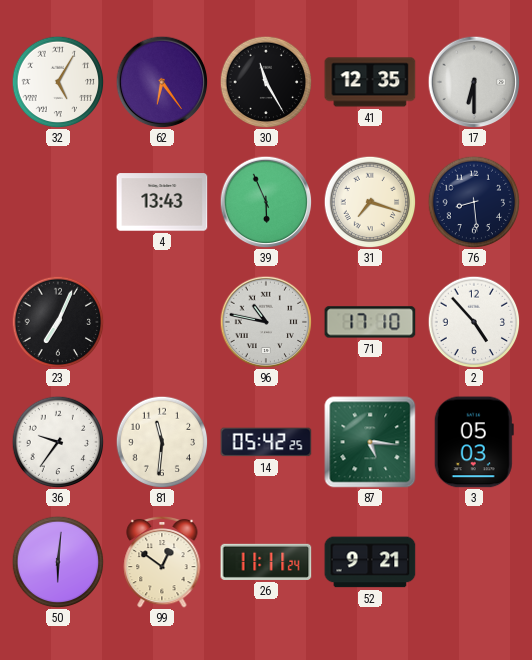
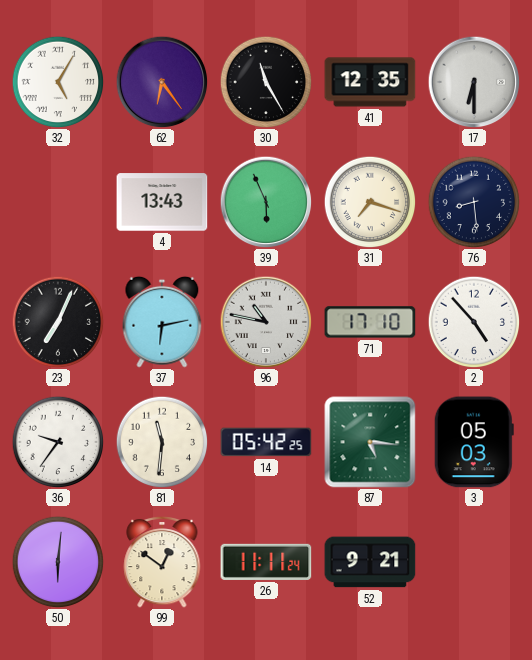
37: none -> 6:13 (162, 322)
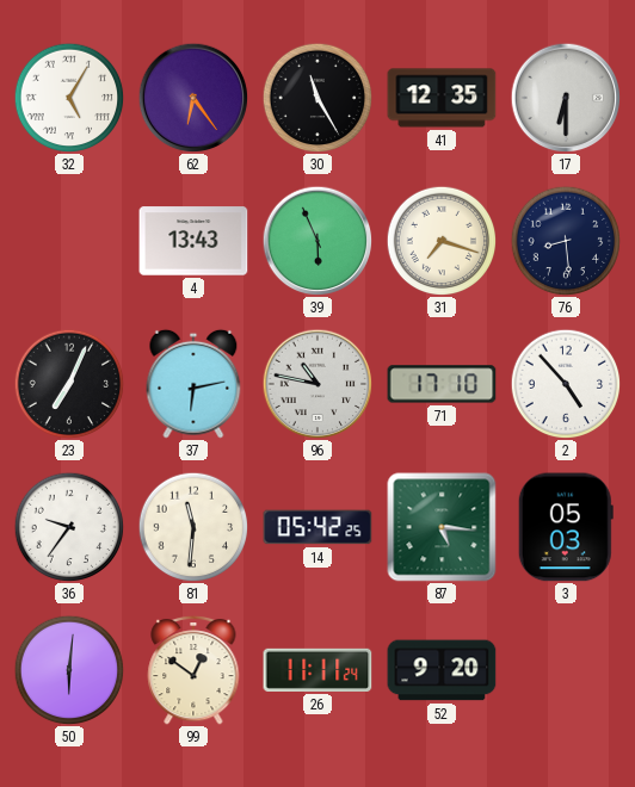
52: 9:21 -> 9:20 (442, 670)
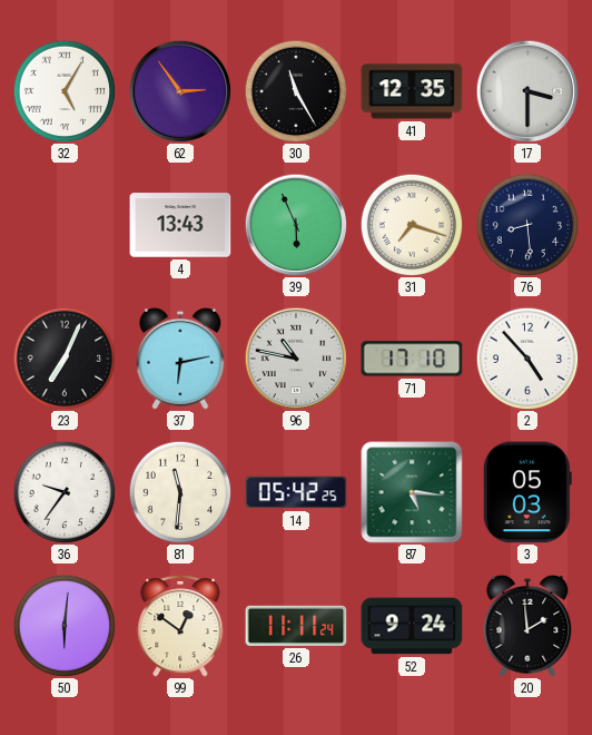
62: 6:24 -> 2:54 (180, 91)
17: 6:30 -> 3:30 (527, 91)
52: 9:20 -> 9:24 (412, 626)
20: none -> 1:59 (527, 626)
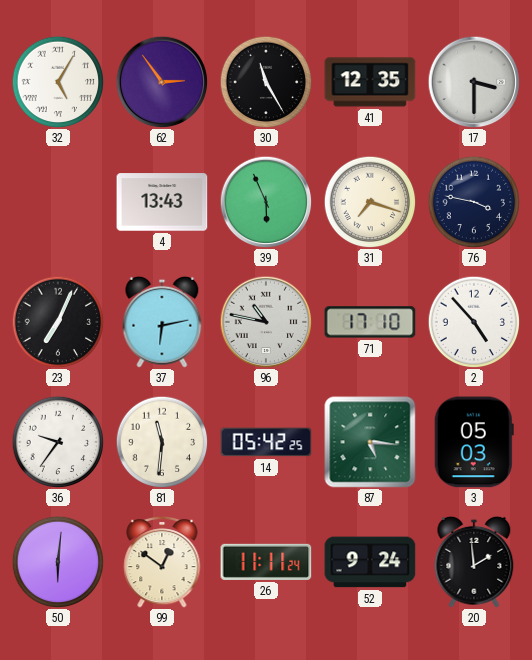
76: 8:29 -> 3:47 (474, 202)
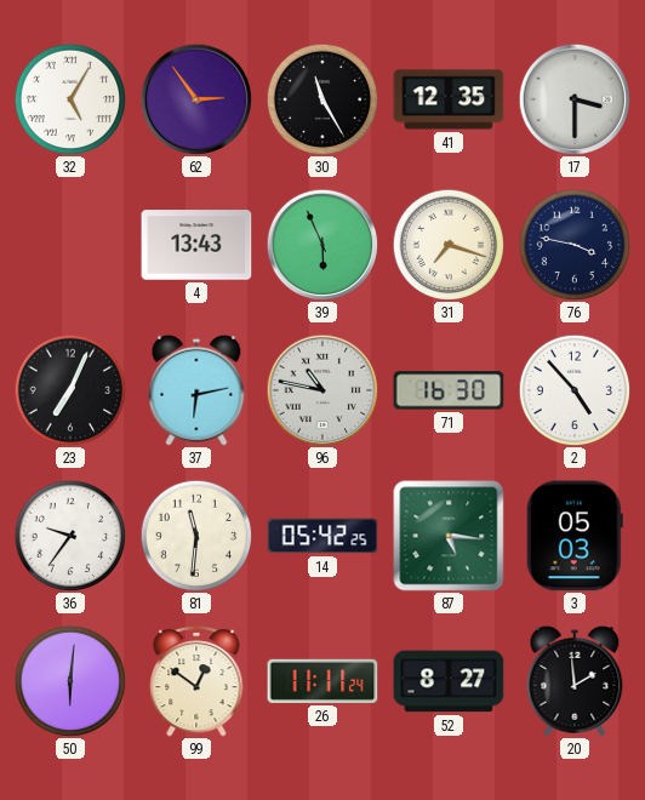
71: 17:10 -> 16:30 (449, 390)
52: 9:24 -> 8:27 (449, 681)
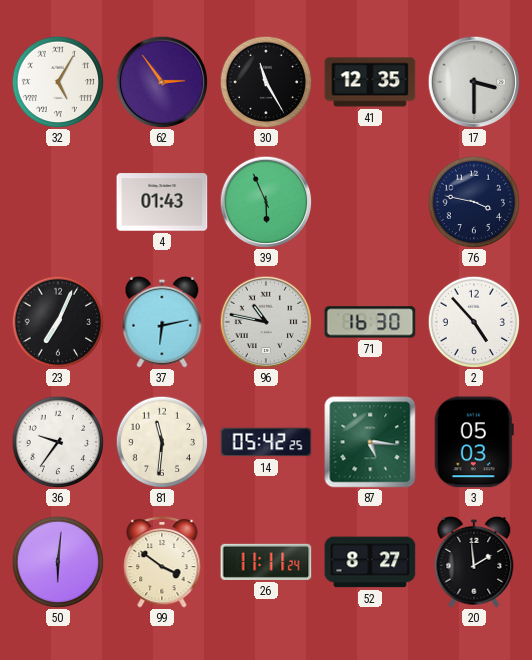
4: 13:43 -> 01:43 (162, 202)
31: 7:18 -> none (449, 245)
99: 12:51 -> 3:51 (162, 562)
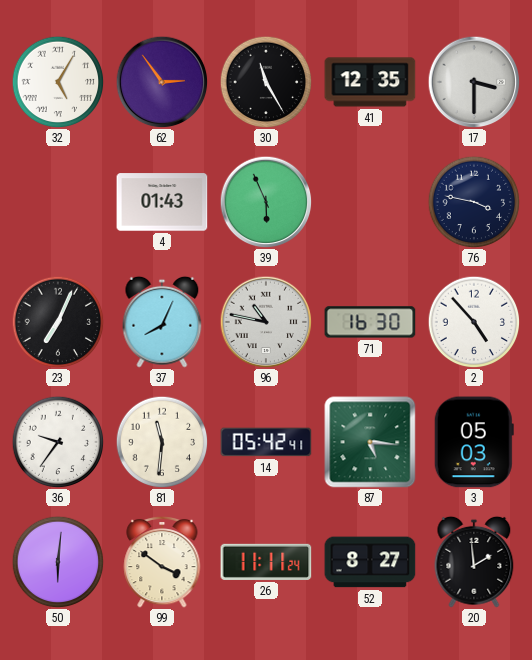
37: 6:13 -> 8:04 (162, 322)
14: 05:42:25 -> 05:42:41 (266, 442)
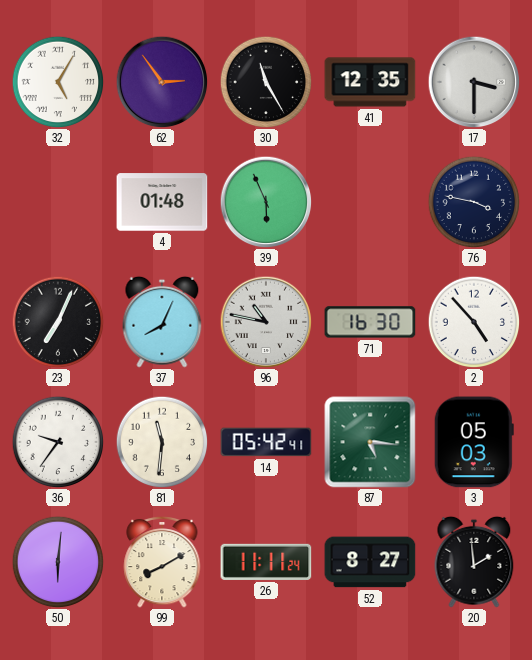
4: 01:43 -> 01:48 (162, 202)
99: 3:51 -> 8:10 (162, 562)
